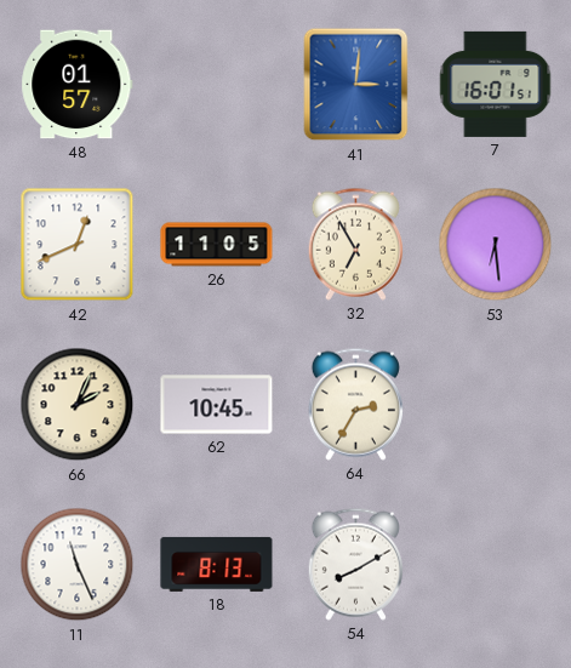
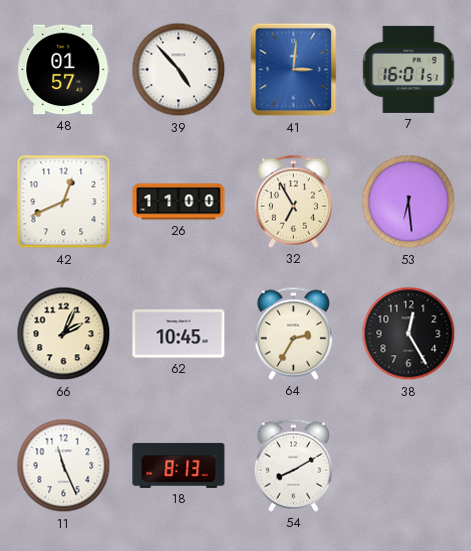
39: none -> 4:53 (179, 70)
26: 11:05 -> 11:00 (179, 202)
38: none -> 12:25 (409, 334)
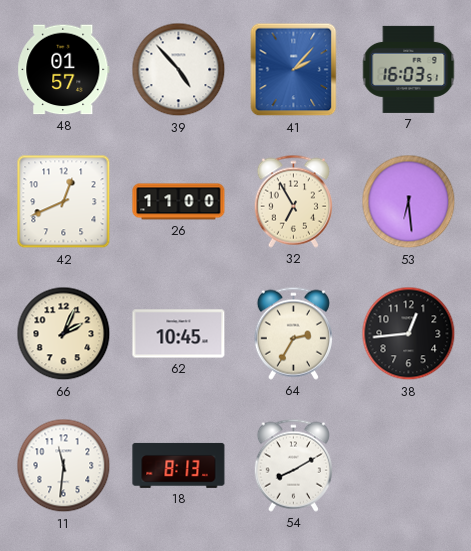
41: 3:01 -> 2:07 (294, 70)
7: 16:01 -> 16:03 (409, 69)
38: 12:25 -> 12:44 (409, 334)
11: 11:26 -> 11:31 (64, 466)
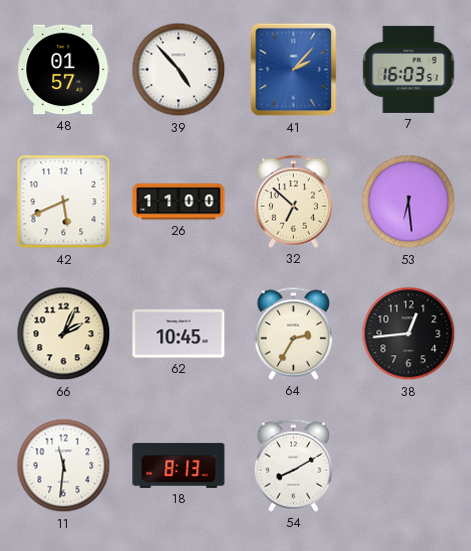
42: 12:41 -> 5:41 (64, 202)
32: 6:55 -> 6:52 (293, 201)
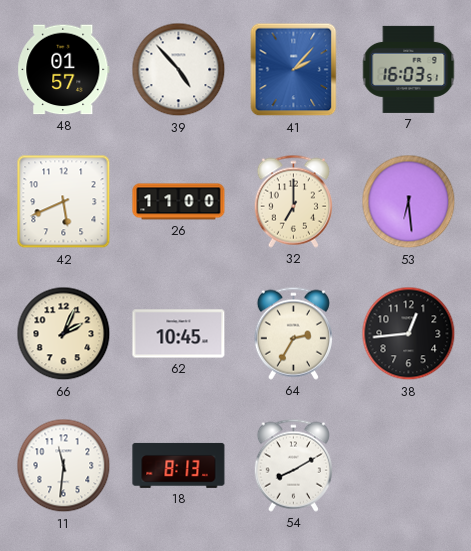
32: 6:52 -> 7:00 (293, 201)
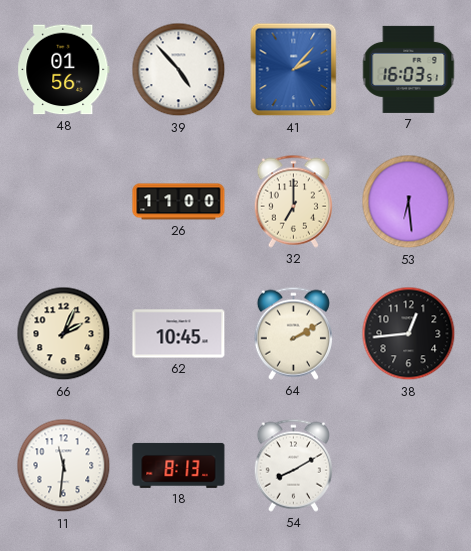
48: 01:57 -> 01:56 (64, 70)
42: 5:41 -> none (64, 202)
64: 2:35 -> 2:10 (293, 333)
